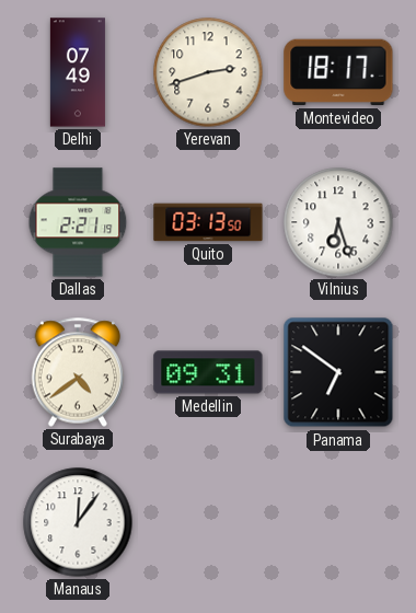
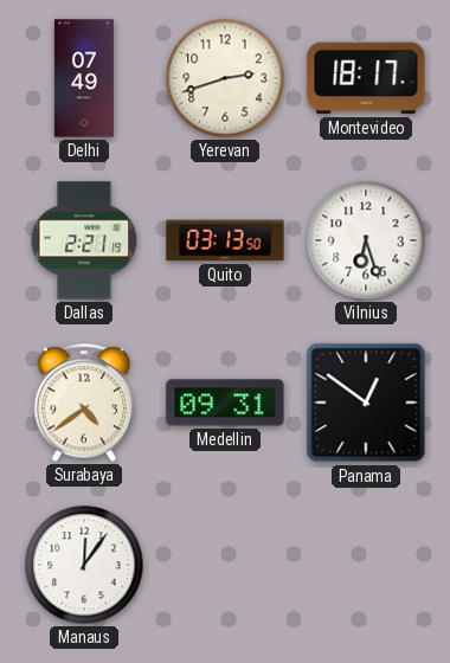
Panama: 6:51 -> 12:51 (366, 403)
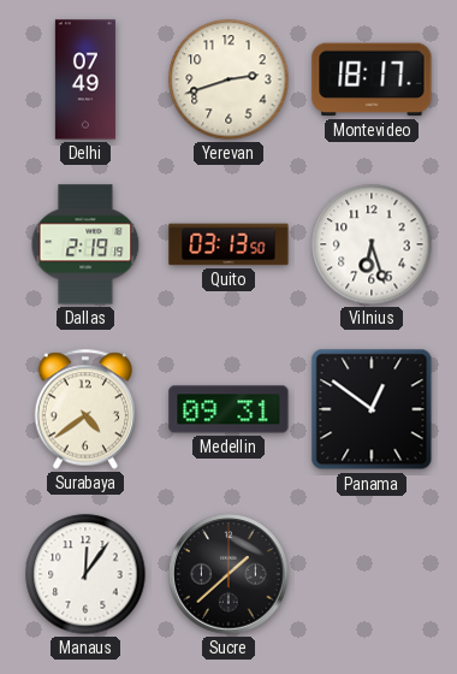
Dallas: 2:21 -> 2:19 (85, 244)
Sucre: none -> 1:38 (228, 574)
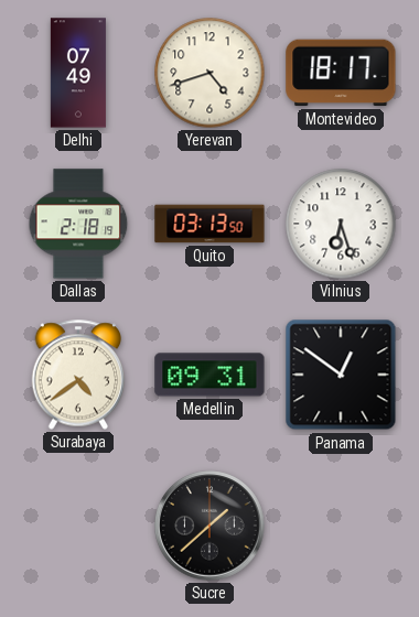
Yerevan: 2:42 -> 4:42 (209, 73)
Dallas: 2:19 -> 2:18 (78, 224)
Manaus: 12:06 -> none (85, 574)
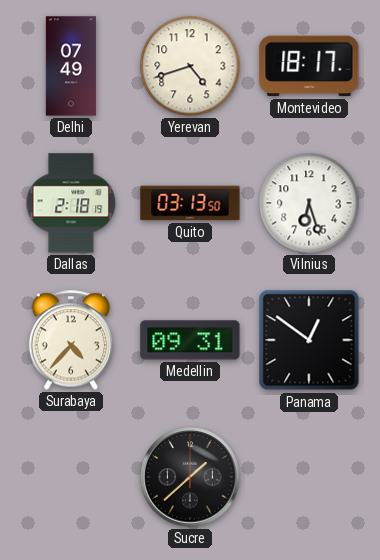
Surabaya: 4:39 -> 4:37 (71, 340)
